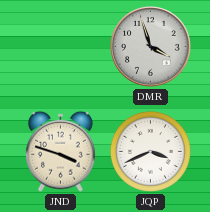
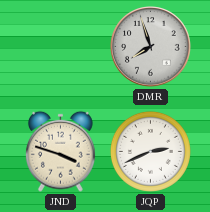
DMR: 3:57 -> 7:57 (151, 47)
JQP: 3:41 -> 2:41 (150, 151)
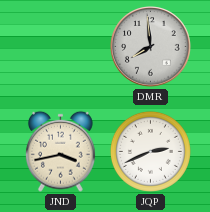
DMR: 7:57 -> 7:59 (151, 47)
JND: 3:48 -> 3:43 (60, 151)
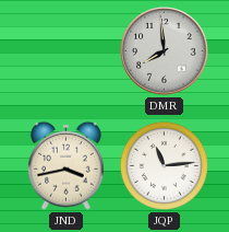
JQP: 2:41 -> 11:14 (164, 165)
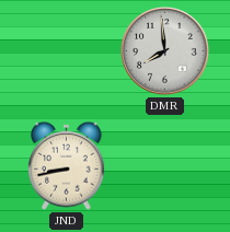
JND: 3:43 -> 8:43 (66, 165)
JQP: 11:14 -> none (164, 165)
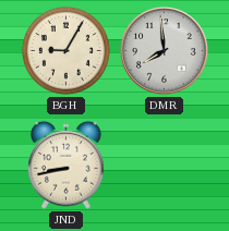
BGH: none -> 9:05 (65, 50)
